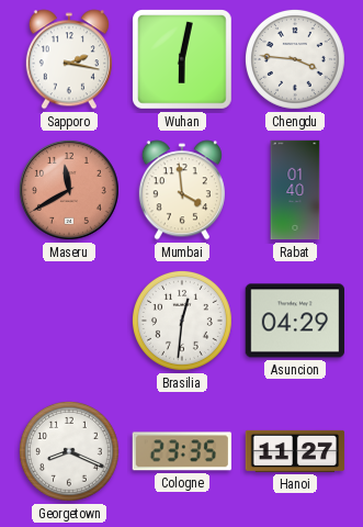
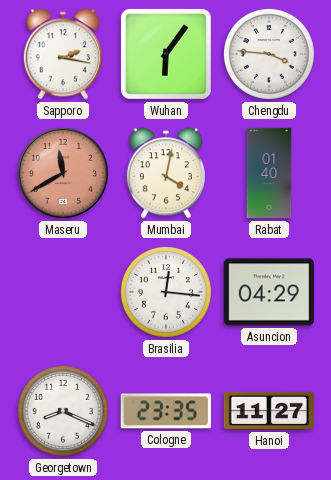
Wuhan: 6:02 -> 6:06 (167, 55)
Mumbai: 3:59 -> 4:02 (166, 173)
Brasilia: 12:31 -> 12:16 (166, 292)
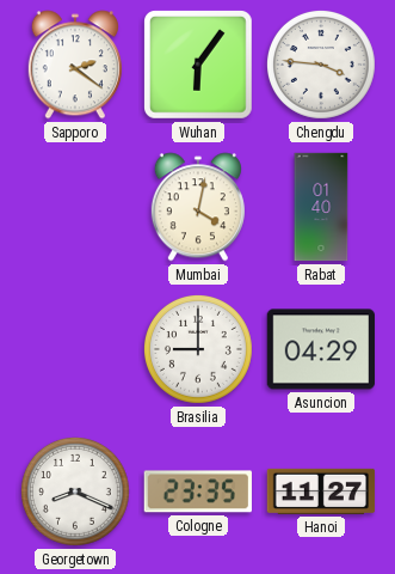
Sapporo: 2:17 -> 2:21 (75, 65)
Maseru: 11:40 -> none (63, 173)
Brasilia: 12:16 -> 9:00 (198, 349)
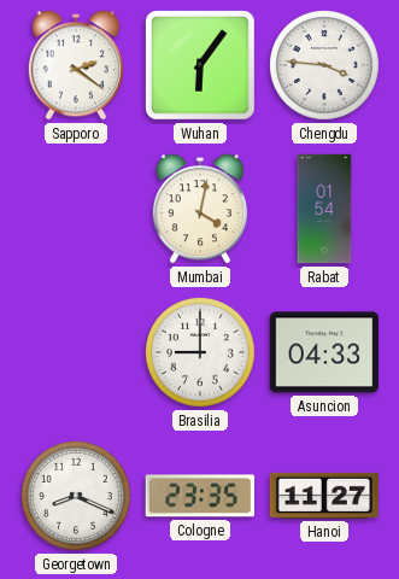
Rabat: 01:40 -> 01:54 (324, 209)
Asuncion: 04:29 -> 04:33 (324, 352)
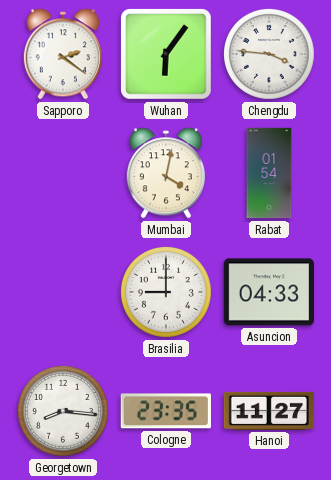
Georgetown: 8:19 -> 8:16 (63, 411)
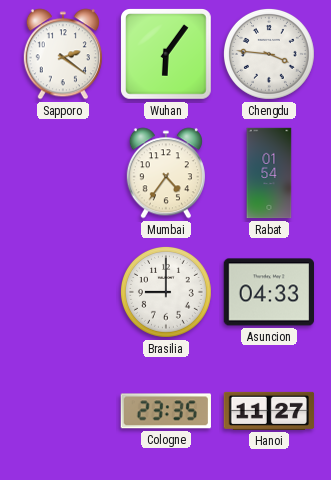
Mumbai: 4:02 -> 4:36 (166, 173)
Georgetown: 8:16 -> none (63, 411)
